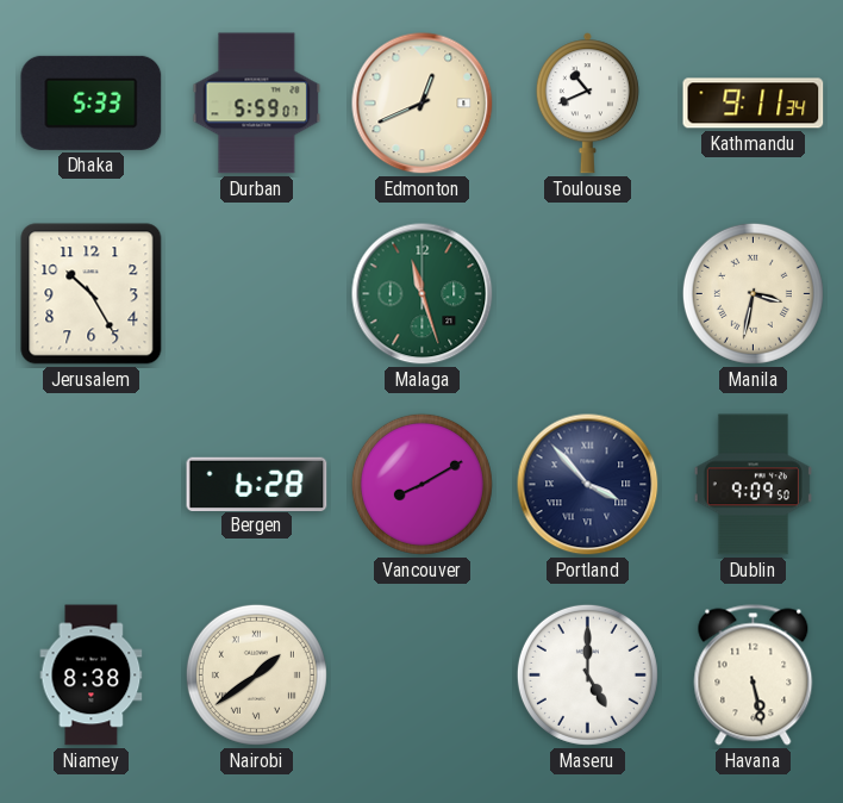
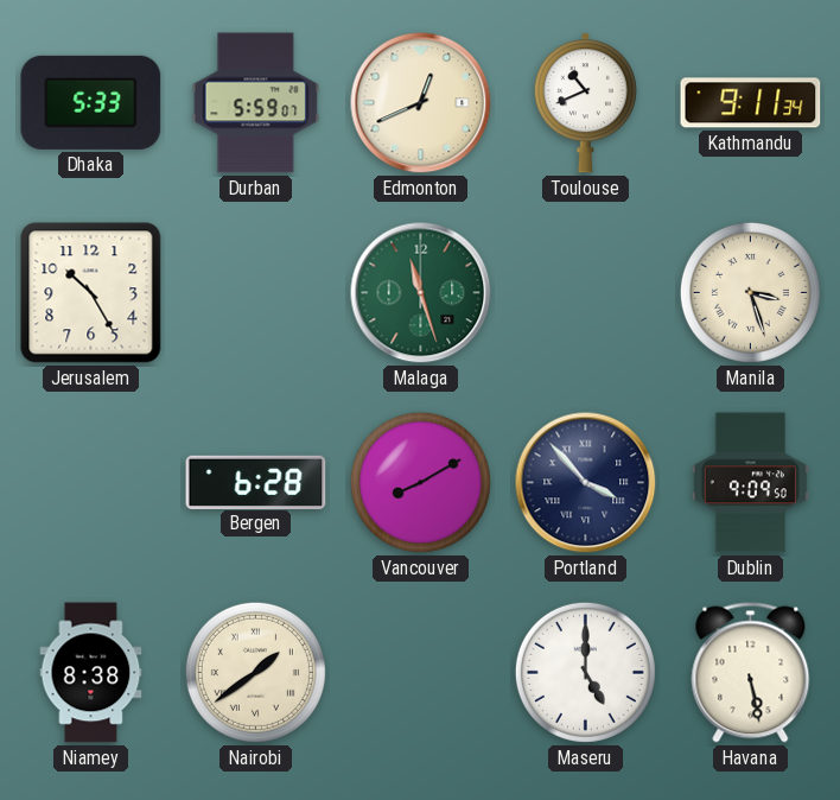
Manila: 3:32 -> 3:27 (750, 292)
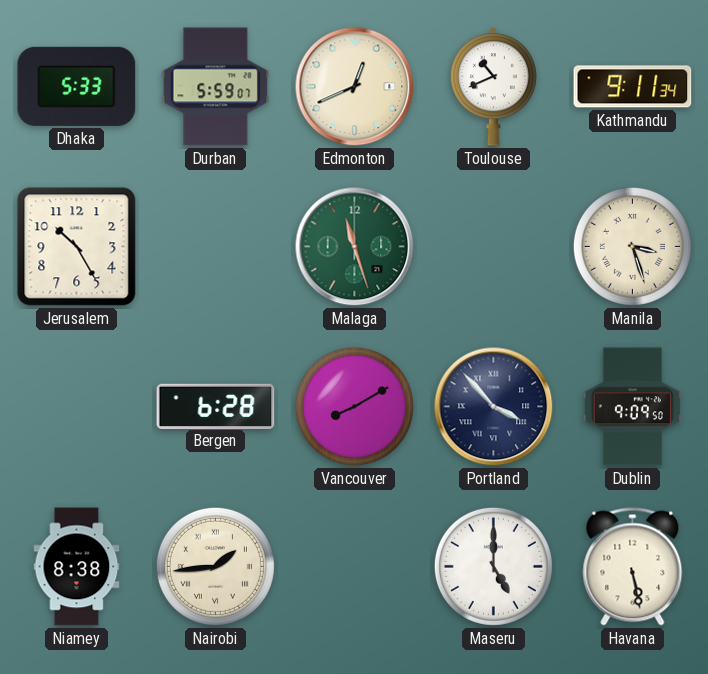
Nairobi: 1:39 -> 1:44 (215, 566)
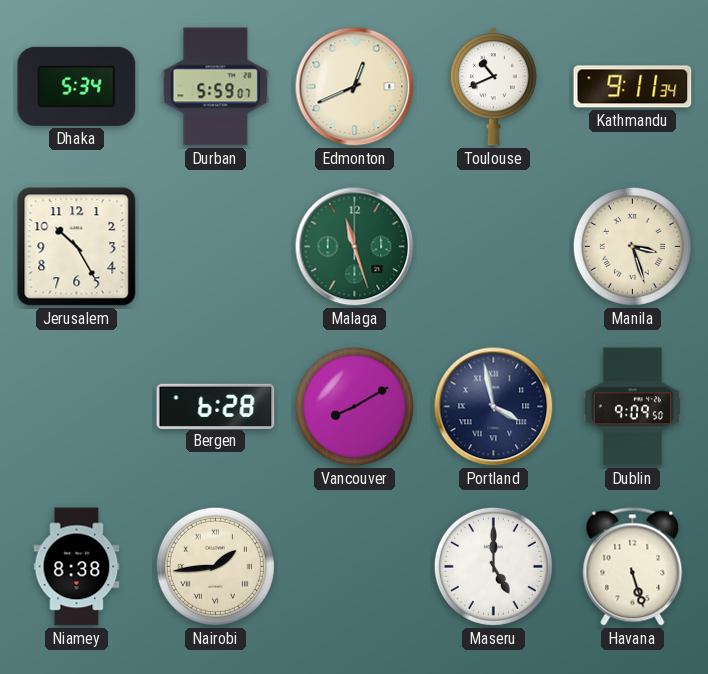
Dhaka: 5:33 -> 5:34 (77, 86)
Portland: 3:53 -> 3:58 (494, 407)
Havana: 5:28 -> 5:27 (633, 567)
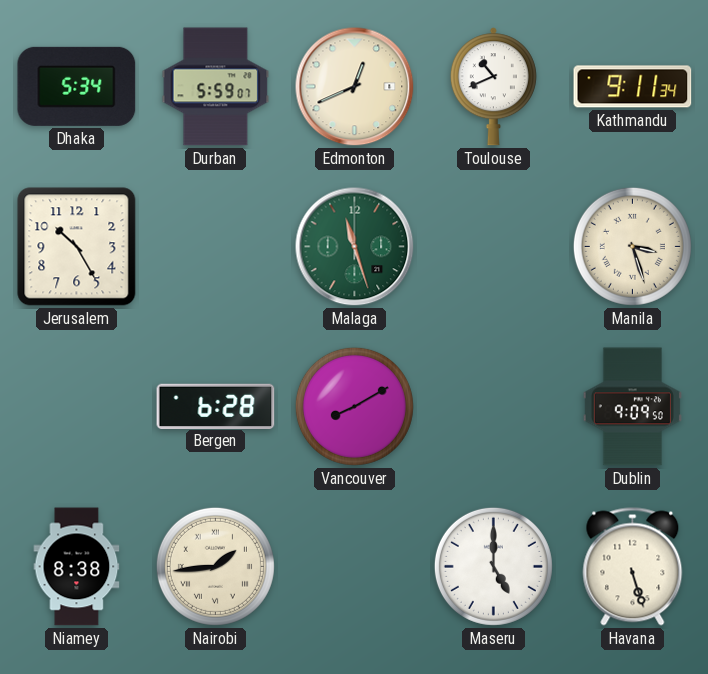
Portland: 3:58 -> none (494, 407)
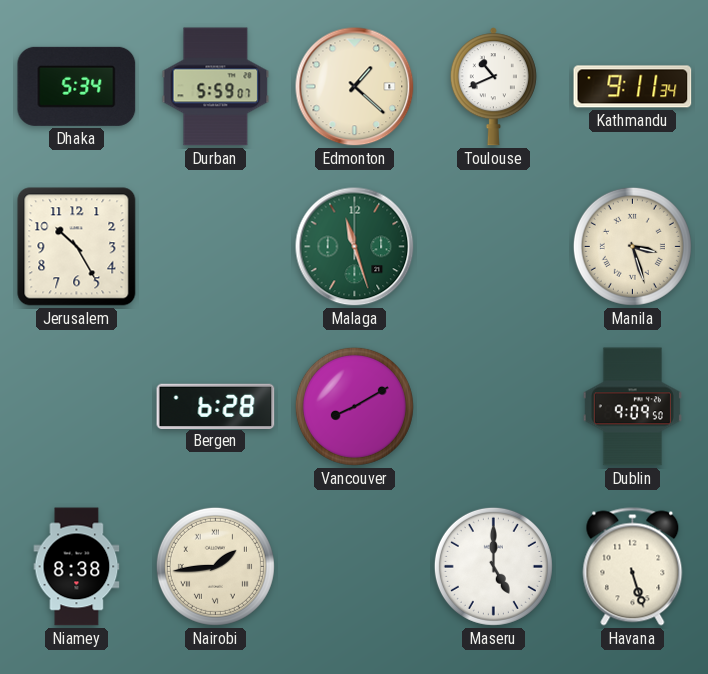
Edmonton: 12:41 -> 1:22 (355, 87)
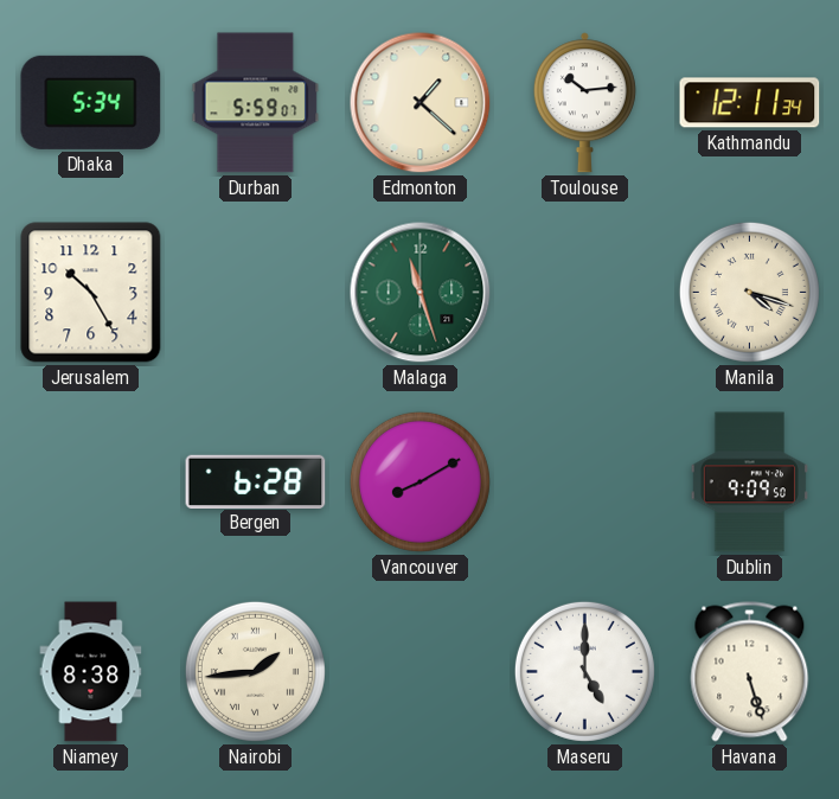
Toulouse: 10:41 -> 10:14 (584, 103)
Kathmandu: 9:11 -> 12:11 (750, 103)
Manila: 3:27 -> 4:18 (749, 292)
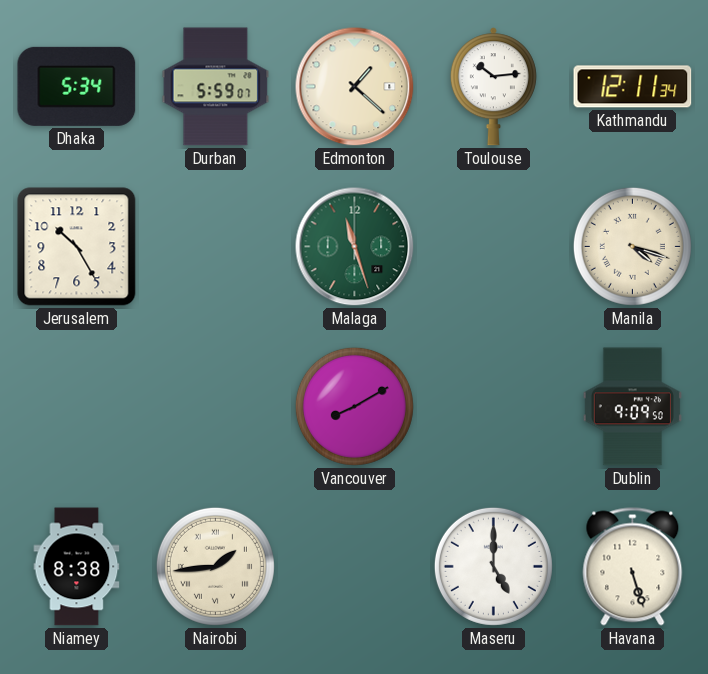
Bergen: 6:28 -> none (256, 481)
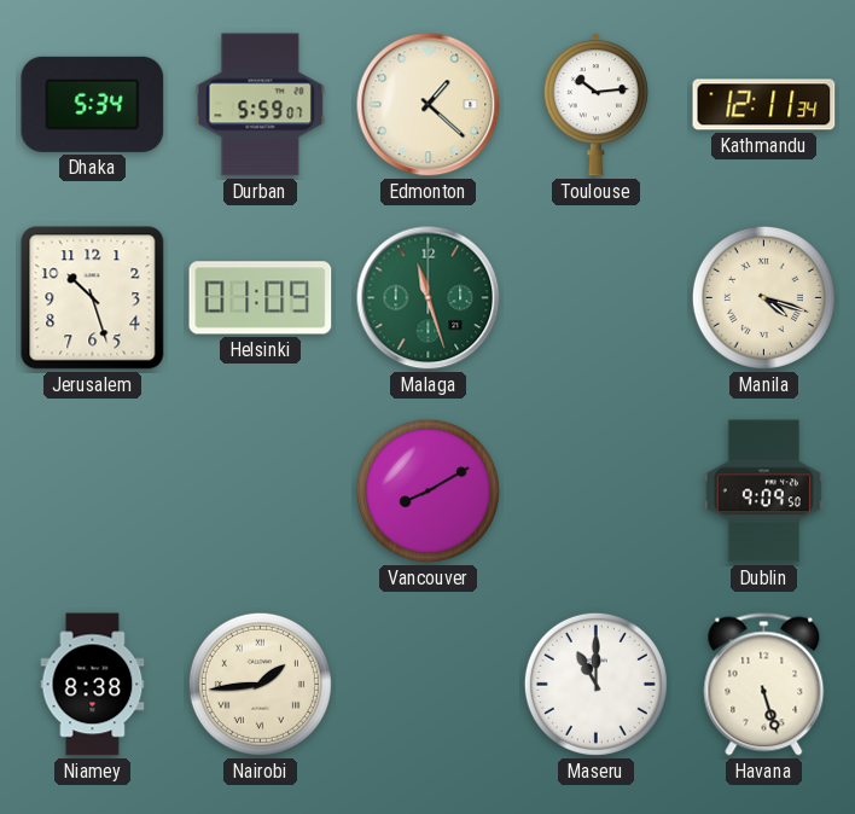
Jerusalem: 10:25 -> 10:27 (93, 298)
Helsinki: none -> 01:09 (261, 298)
Maseru: 5:00 -> 11:00 (595, 684)
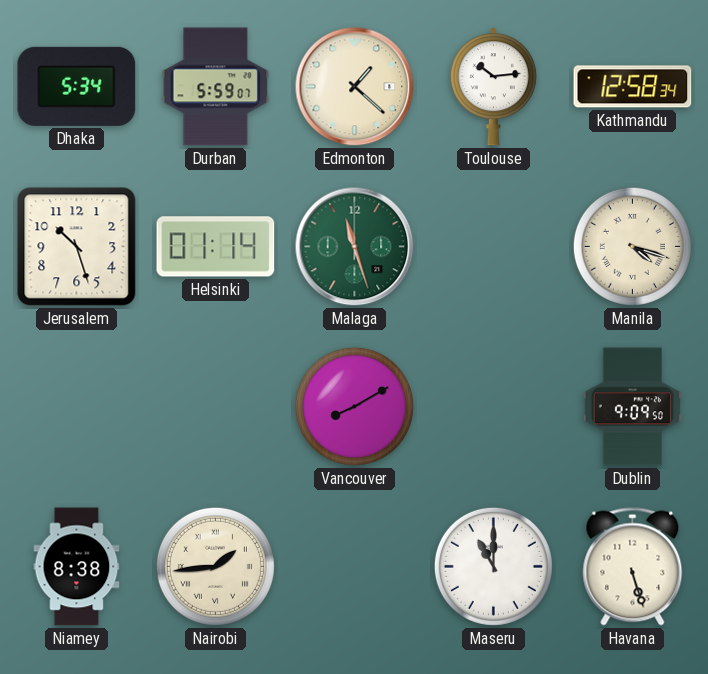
Kathmandu: 12:11 -> 12:58 (633, 87)
Helsinki: 01:09 -> 01:14 (216, 247)
